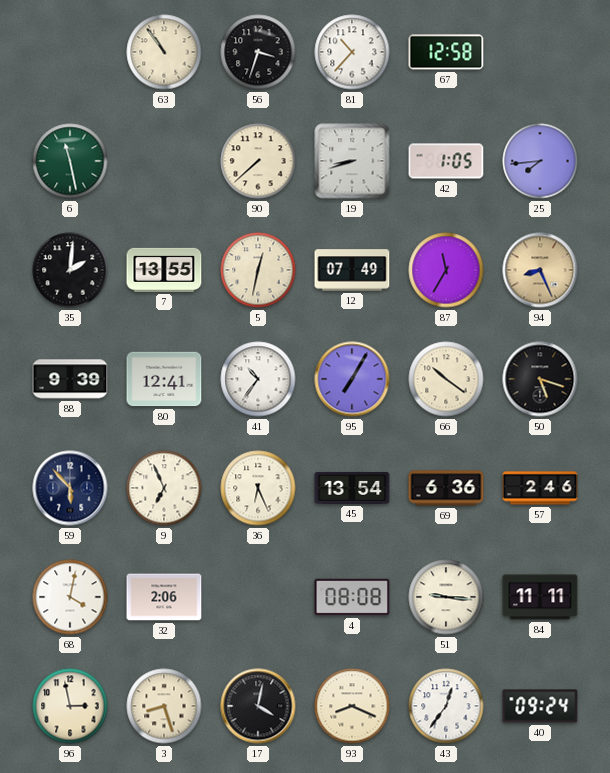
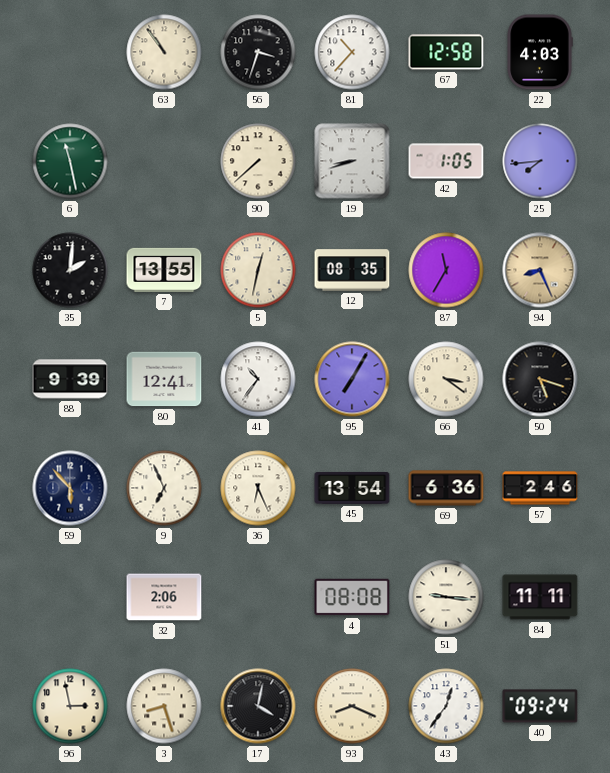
22: none -> 4:03 (540, 52)
12: 07:49 -> 08:35 (352, 270)
66: 10:21 -> 3:21 (446, 379)
68: 4:02 -> none (70, 597)
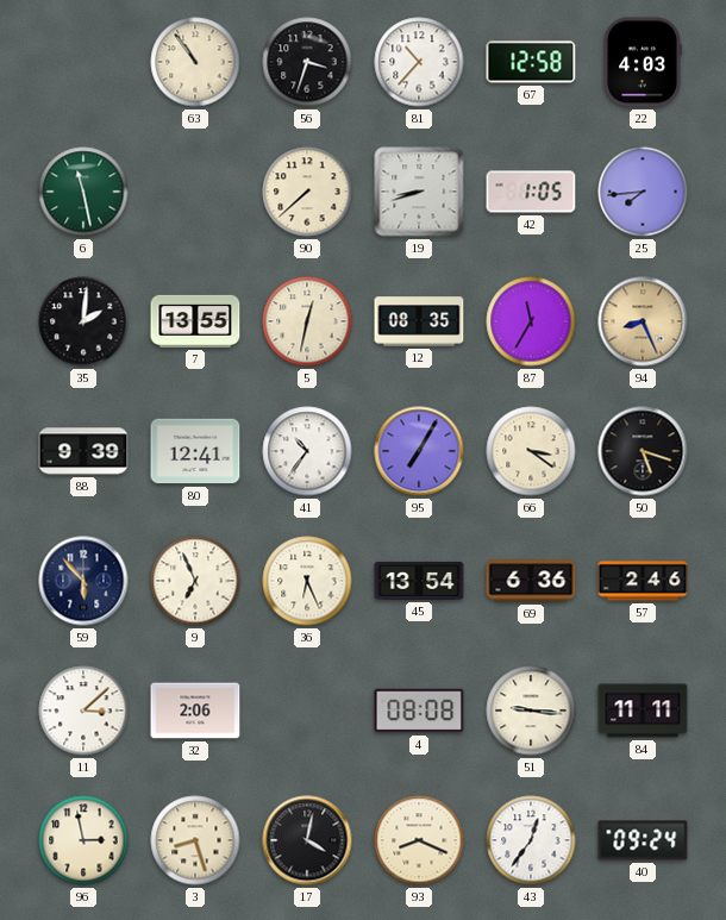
11: none -> 3:08 (83, 711)
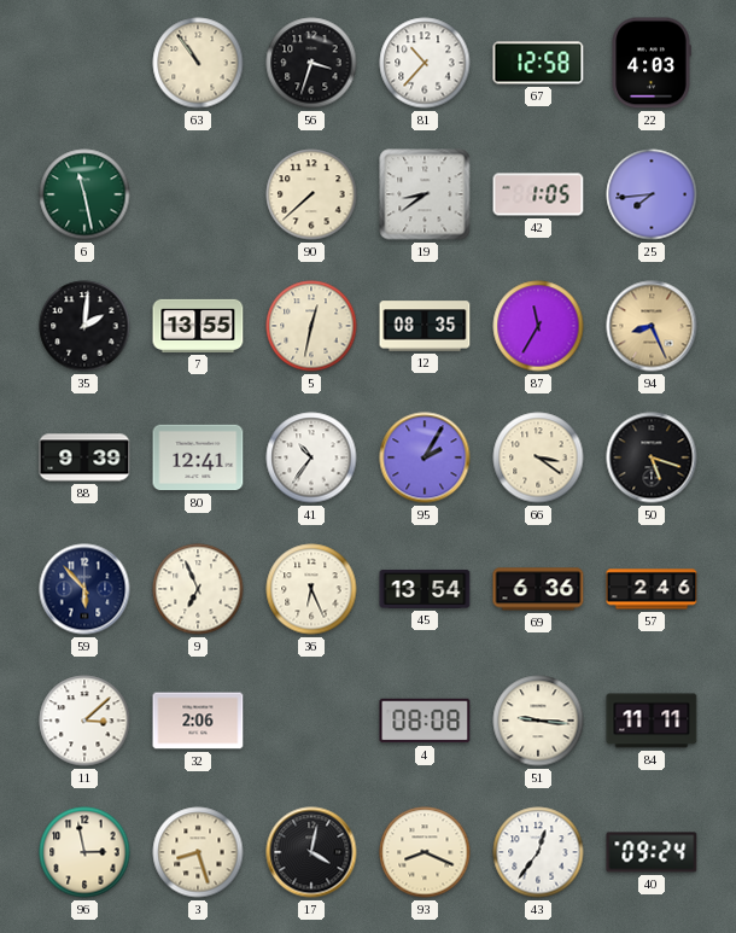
19: 8:42 -> 8:39 (425, 194)
95: 7:05 -> 2:05 (425, 457)
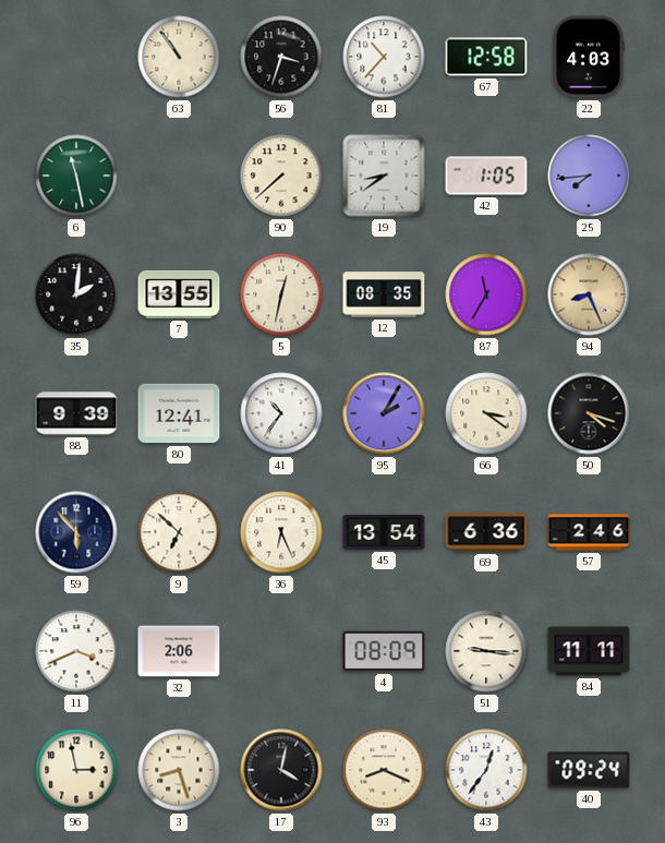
50: 5:18 -> 4:18 (589, 413)
9: 6:56 -> 6:52 (179, 532)
11: 3:08 -> 3:41 (76, 651)
4: 08:08 -> 08:09 (384, 651)
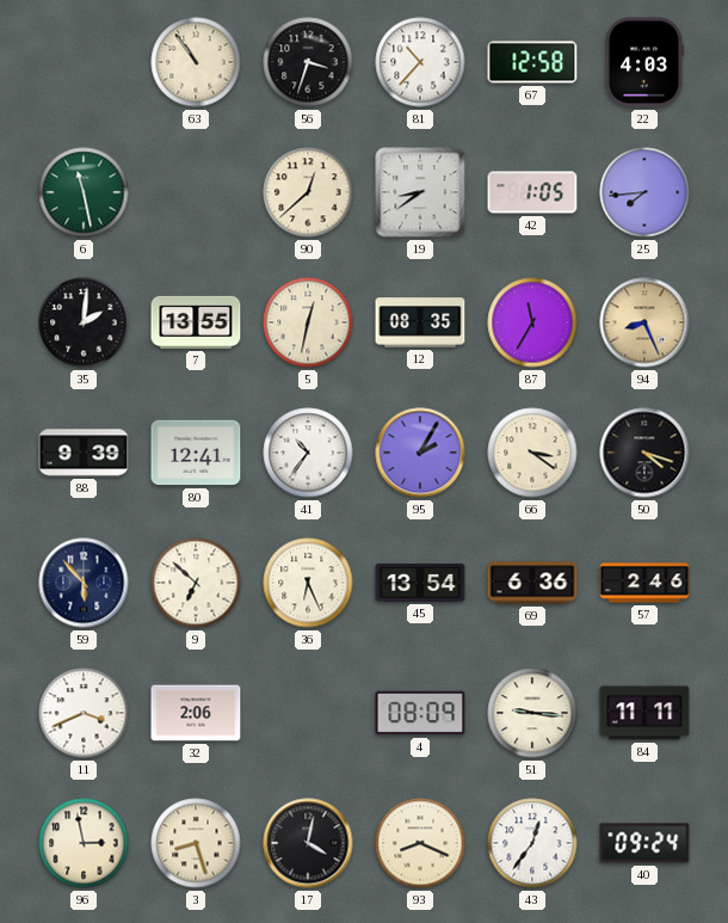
90: 7:38 -> 12:38 (308, 192)
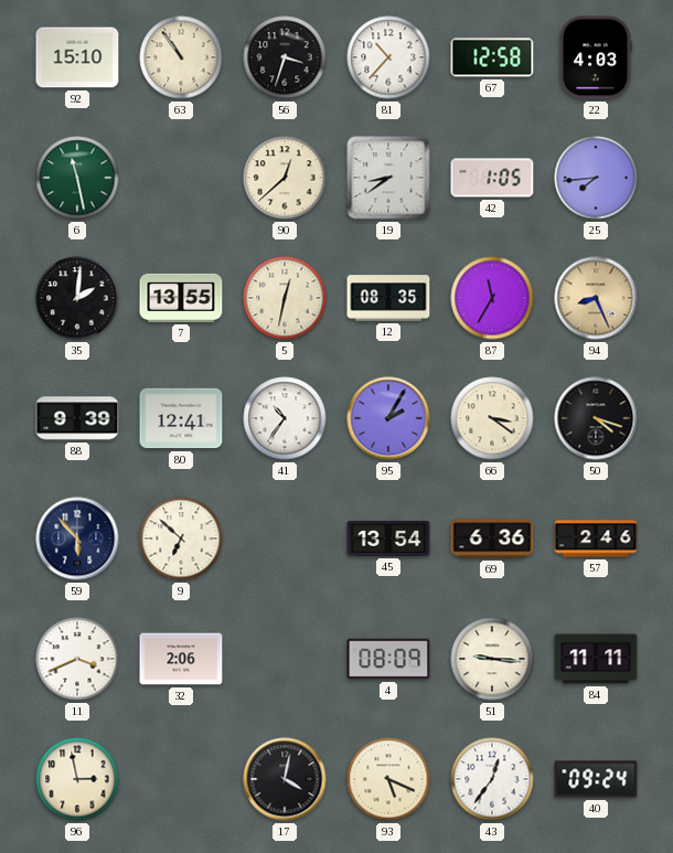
92: none -> 15:10 (77, 57)
36: 6:26 -> none (308, 583)
3: 8:27 -> none (196, 843)
93: 8:19 -> 5:19 (388, 779)
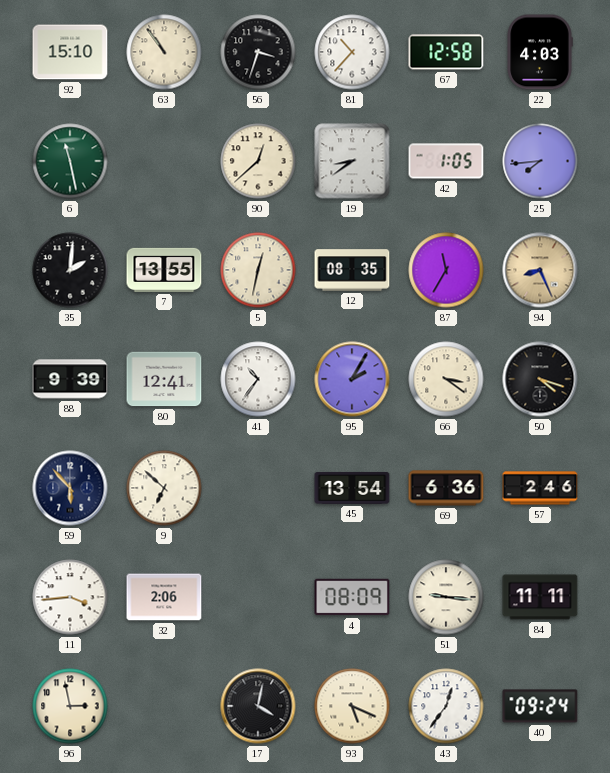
11: 3:41 -> 3:44 (70, 597)
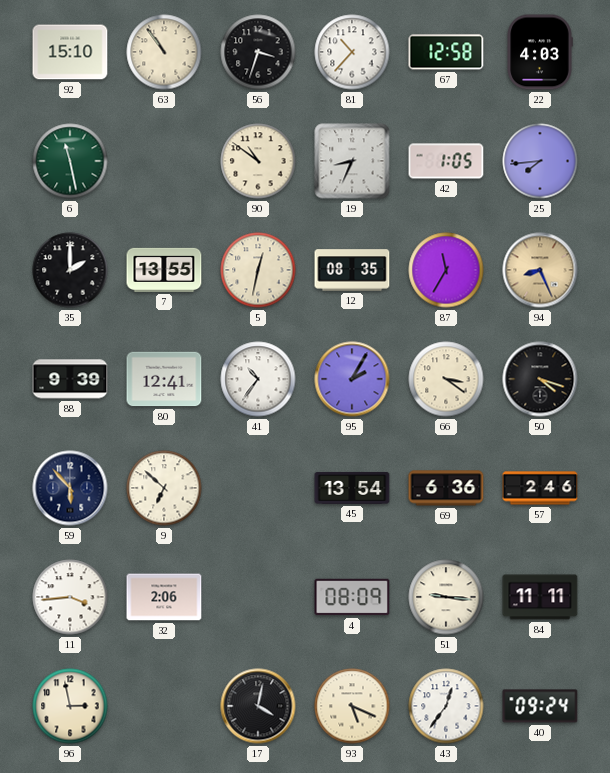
90: 12:38 -> 10:51 (258, 161)
19: 8:39 -> 8:34 (352, 161)
35: 2:01 -> 2:00 (70, 270)
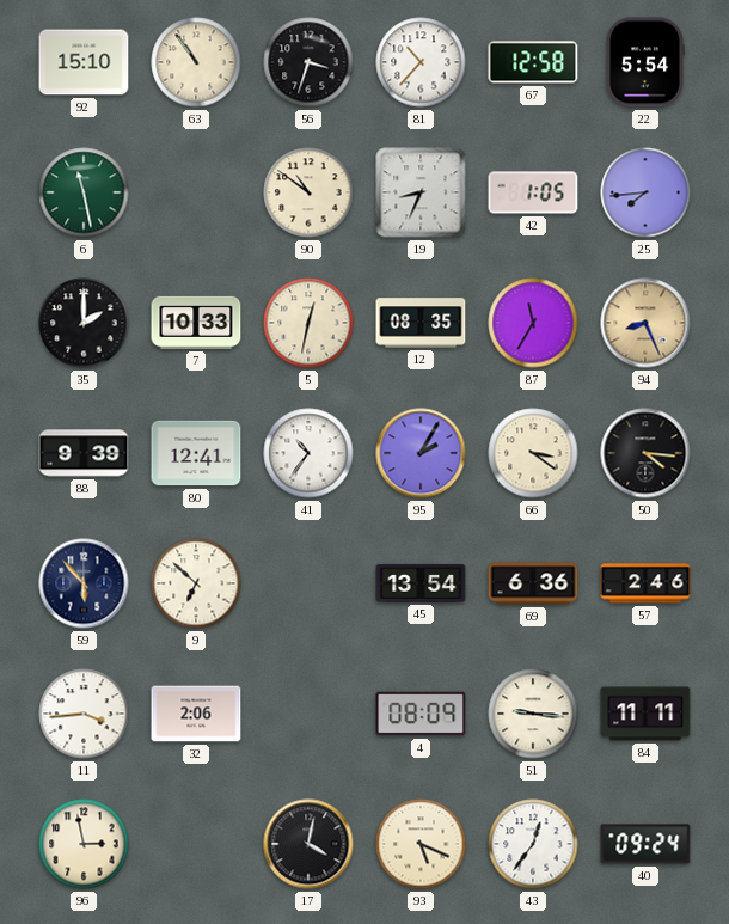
22: 4:03 -> 5:54 (645, 62)
7: 13:55 -> 10:33 (196, 323)
50: 4:18 -> 4:16 (645, 453)
